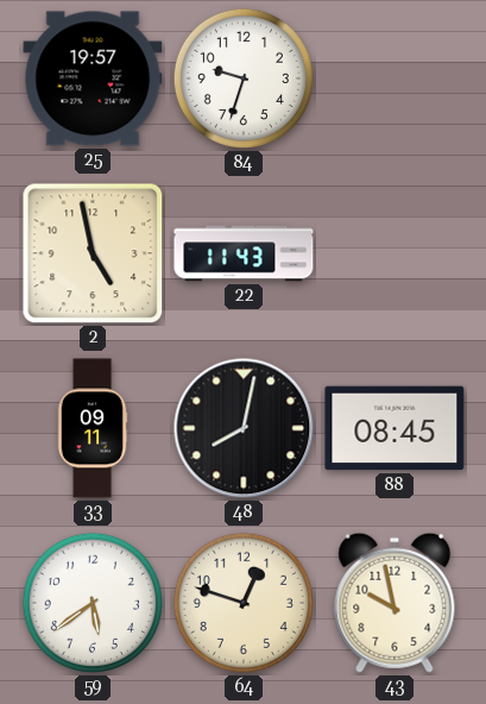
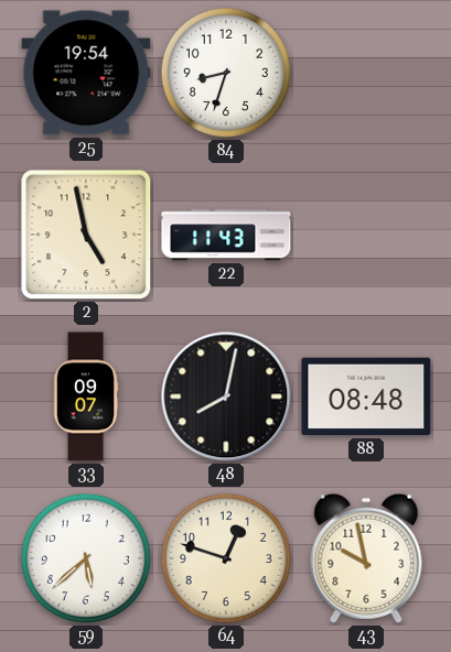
25: 19:57 -> 19:54 (86, 73)
84: 9:33 -> 8:33 (226, 73)
33: 09:11 -> 09:07 (86, 396)
88: 08:45 -> 08:48 (366, 396)
59: 5:39 -> 5:38 (86, 558)
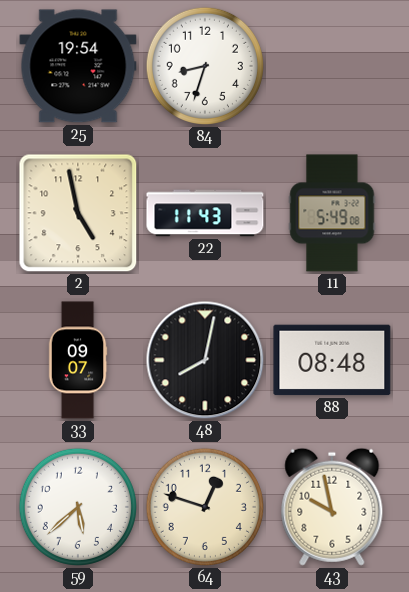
11: none -> 5:49 (332, 213)
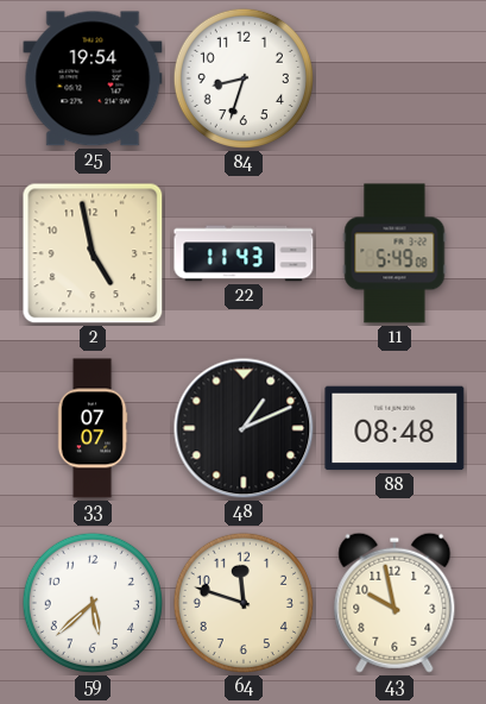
33: 09:07 -> 07:07 (93, 428)
48: 8:02 -> 1:11 (244, 428)
64: 12:48 -> 11:48 (244, 603)
